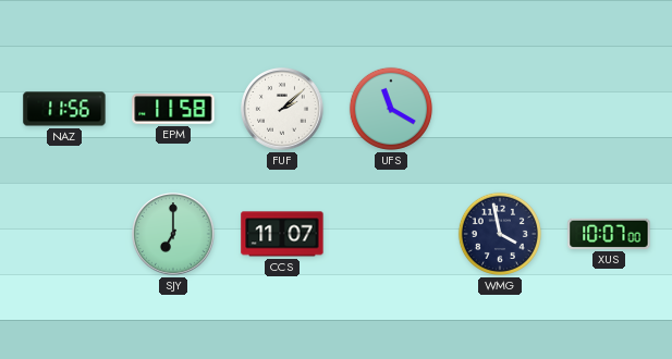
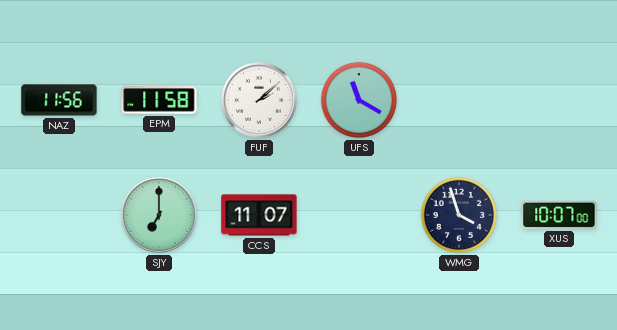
WMG: 3:58 -> 3:57 (459, 215)
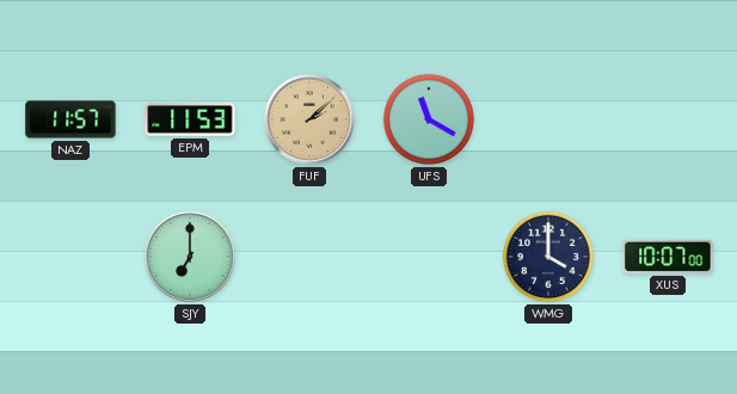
NAZ: 11:56 -> 11:57 (70, 119)
EPM: 11:58 -> 11:53 (190, 119)
FUF dial: white -> champagne (311, 121)
CCS: 11:07 -> none (259, 215)
WMG: 3:57 -> 4:00 (548, 257)
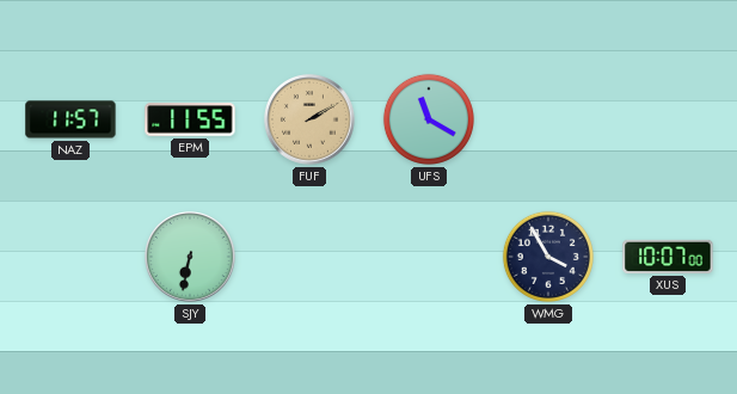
EPM: 11:53 -> 11:55 (190, 119)
FUF: 2:08 -> 2:10 (311, 121)
SJY: 7:00 -> 6:32 (191, 258)
WMG: 4:00 -> 3:55 (548, 257)
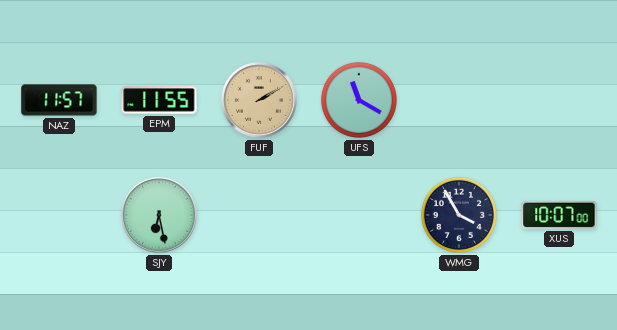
SJY: 6:32 -> 6:28 (160, 216)
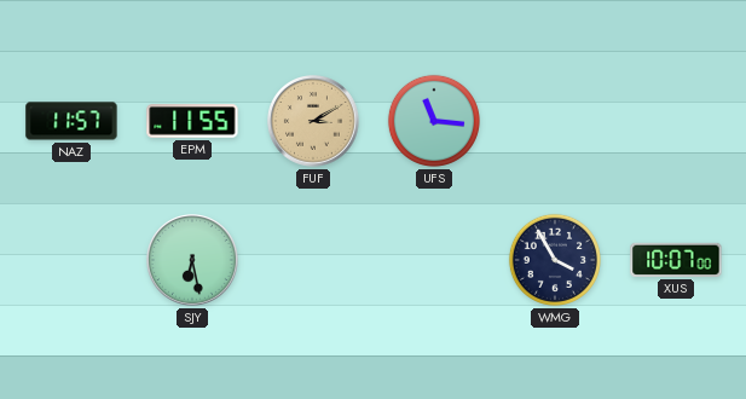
FUF: 2:10 -> 3:10 (314, 122)
UFS: 11:20 -> 11:16 (434, 121)
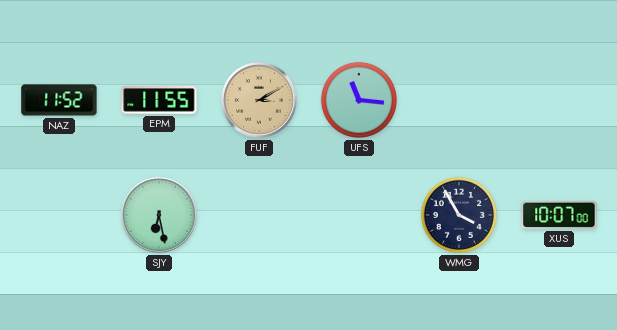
NAZ: 11:57 -> 11:52 (59, 100)
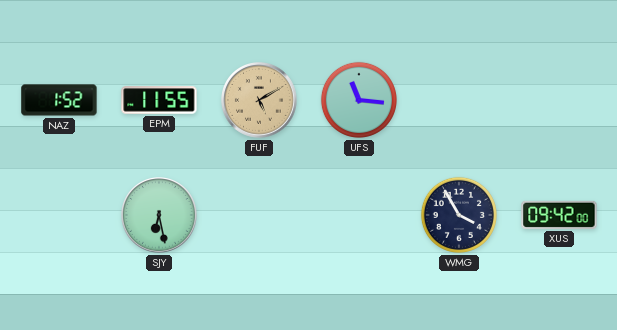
NAZ: 11:52 -> 1:52 (59, 100)
FUF: 3:10 -> 5:10 (260, 101)
XUS: 10:07 -> 09:42 (559, 215)
